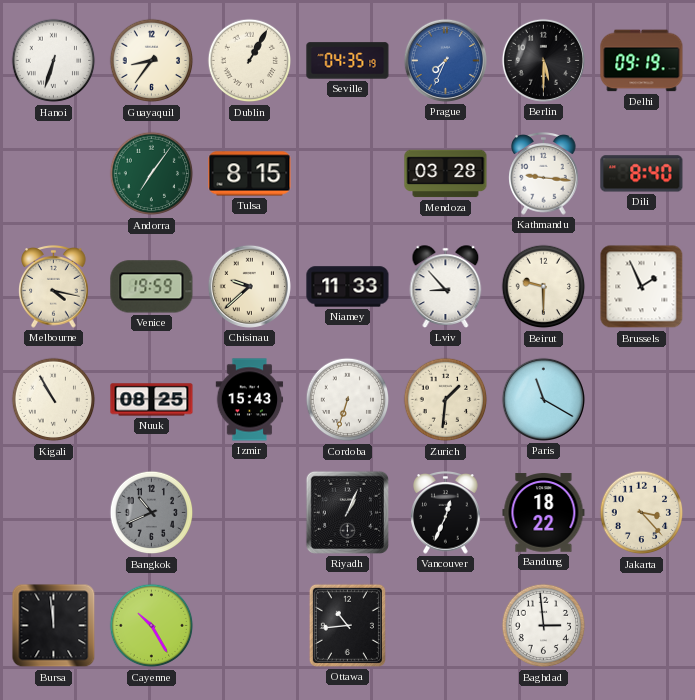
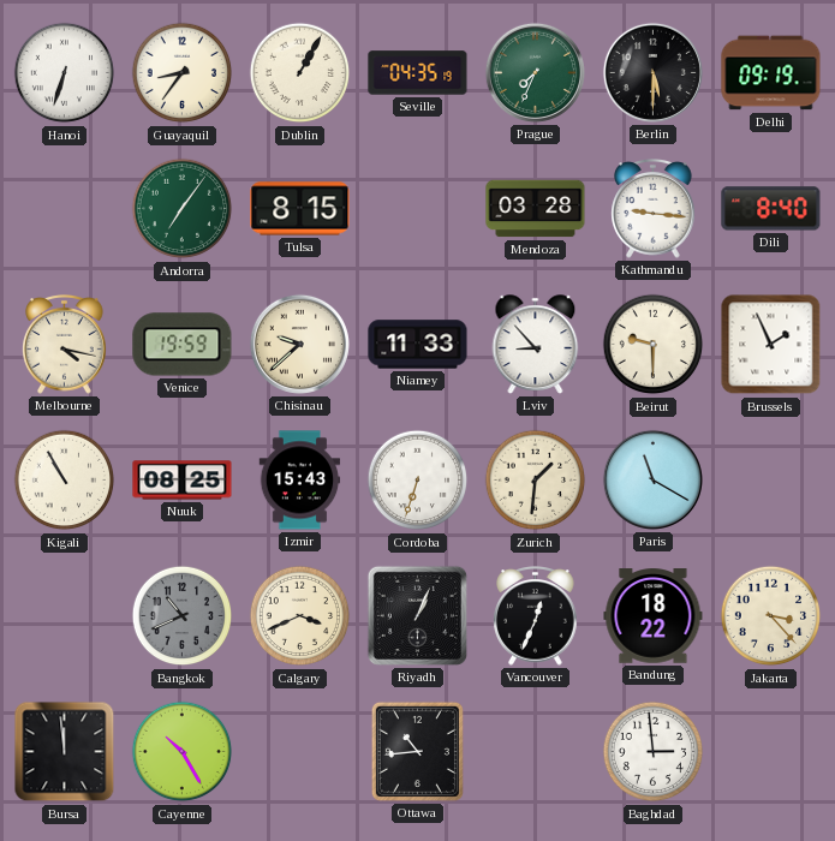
Prague dial: blue -> green (535, 72)
Calgary: none -> 3:41 (300, 616)
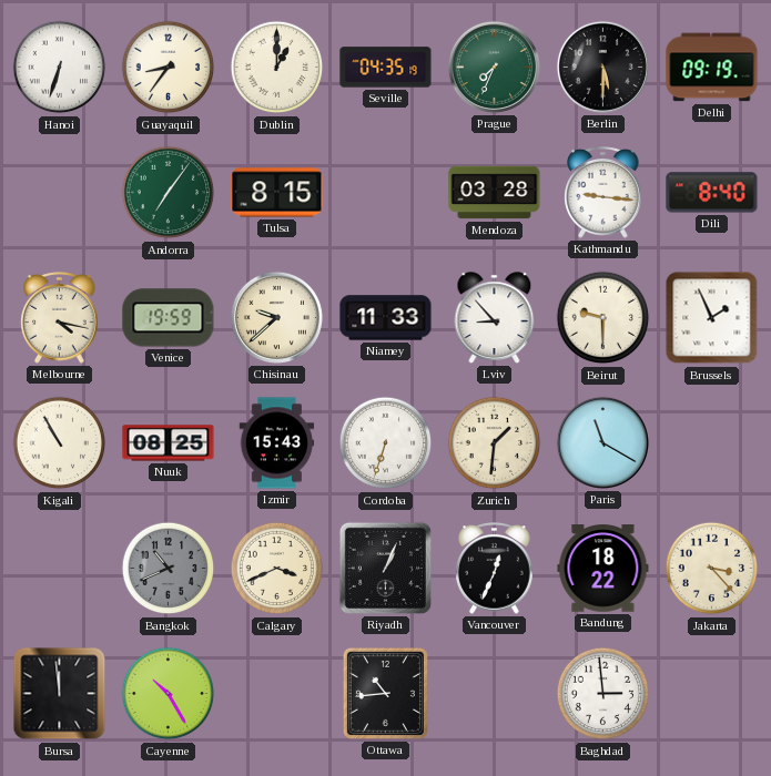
Dublin: 1:05 -> 1:00 (277, 68)
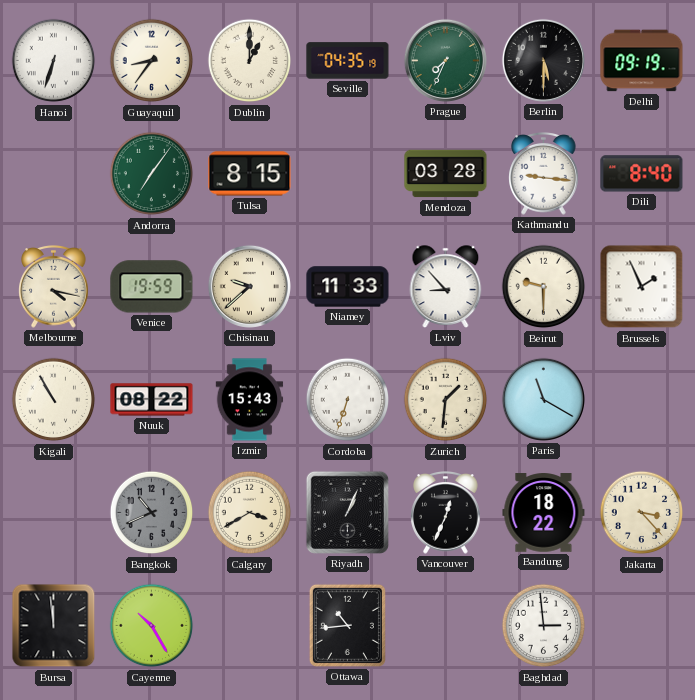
Nuuk: 08:25 -> 08:22 (152, 400)
Calgary: 3:41 -> 3:40 (250, 513)
